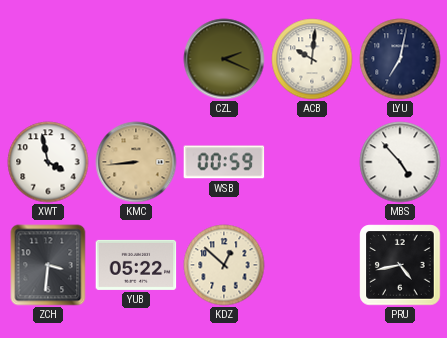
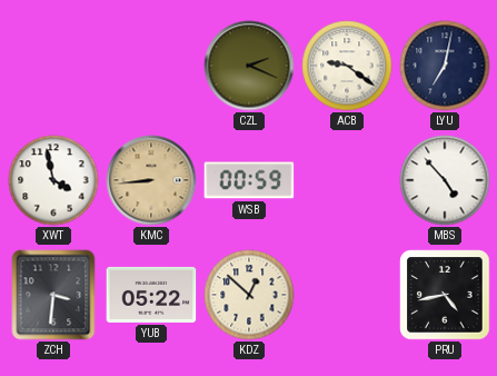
ACB: 10:01 -> 9:21 (347, 66)
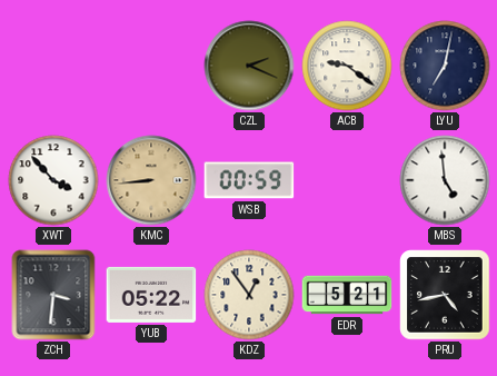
XWT: 3:58 -> 3:53 (53, 180)
MBS: 4:53 -> 4:59 (445, 180)
KDZ: 12:52 -> 12:54 (249, 295)
EDR: none -> 5:21 (347, 295)
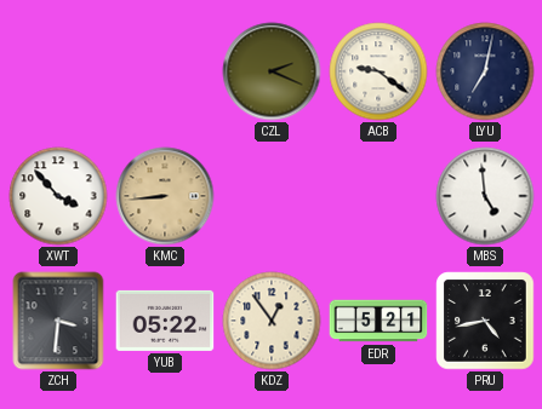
WSB: 00:59 -> none (249, 180)
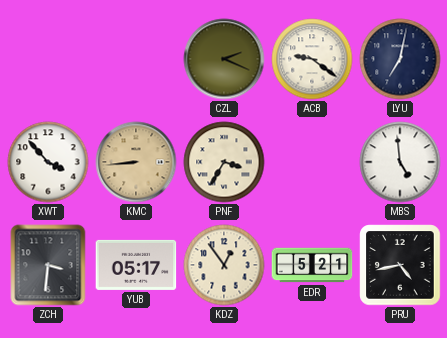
PNF: none -> 3:35 (224, 162)
YUB: 05:22 -> 05:17 (136, 265)
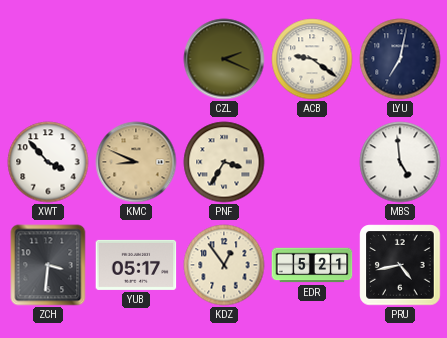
KMC: 8:44 -> 8:49 (136, 162)
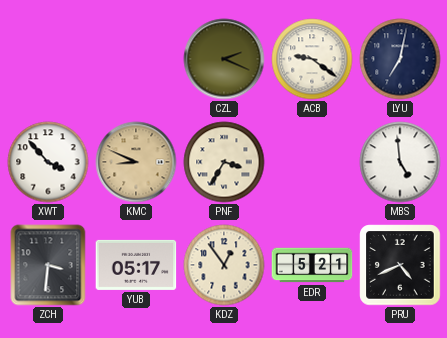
PRU: 4:43 -> 4:41 (400, 265)
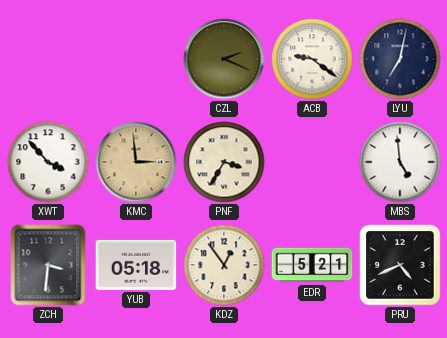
KMC: 8:49 -> 2:59 (136, 162)
YUB: 05:17 -> 05:18 (136, 265)
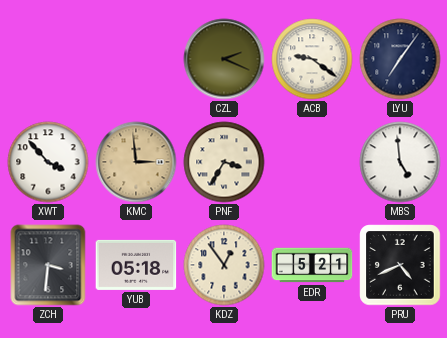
LYU: 7:02 -> 7:06 (400, 59)
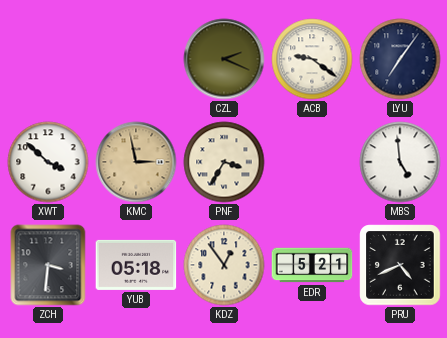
XWT: 3:53 -> 3:52 (48, 162)
KMC: 2:59 -> 2:58 (136, 162)
